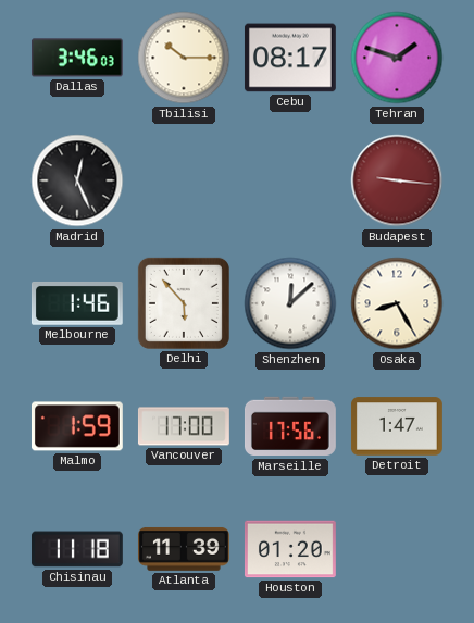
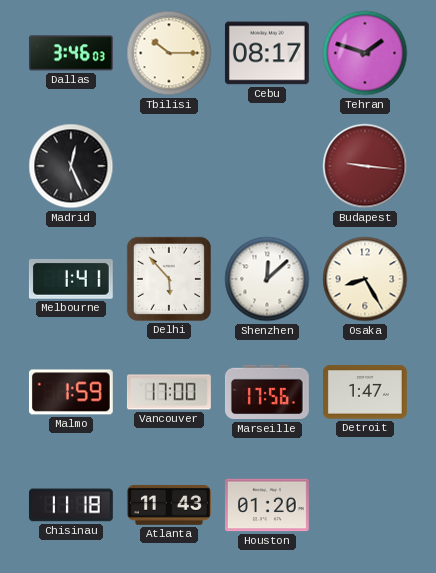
Melbourne: 1:46 -> 1:41 (71, 279)
Atlanta: 11:39 -> 11:43 (169, 505)
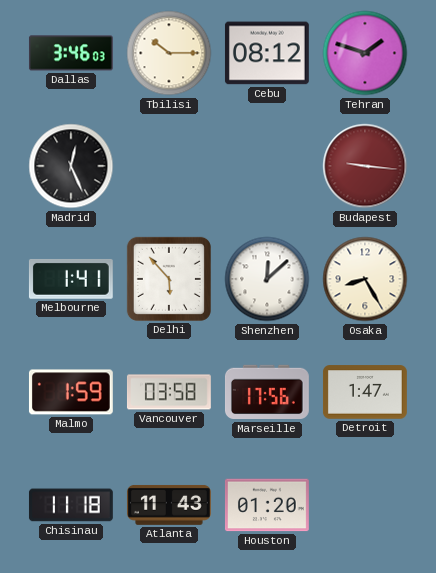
Cebu: 08:17 -> 08:12 (267, 53)
Vancouver: 17:00 -> 03:58 (169, 392)
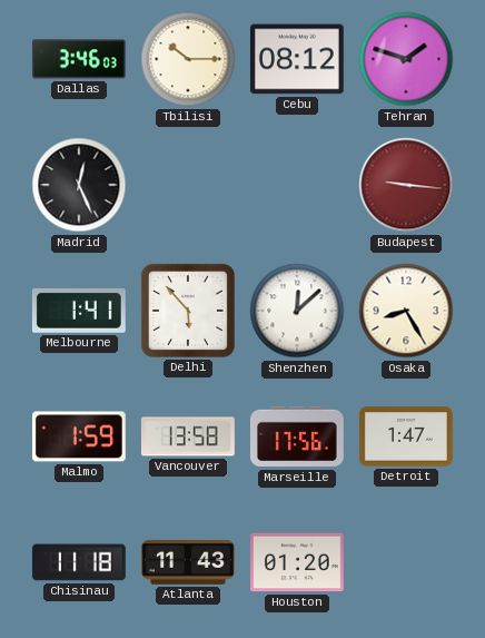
Vancouver: 03:58 -> 13:58 (188, 436)
